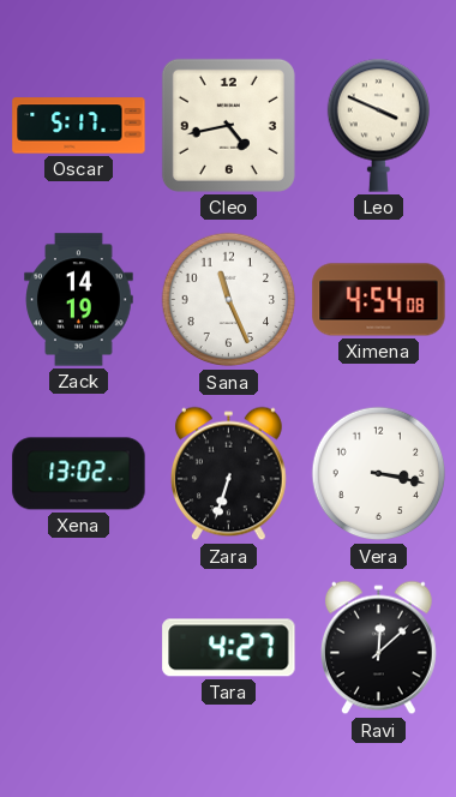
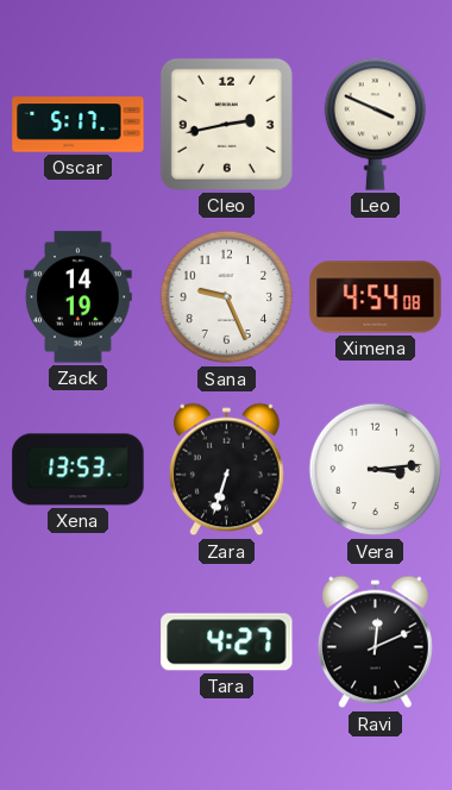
Cleo: 4:43 -> 2:43 (226, 124)
Sana: 11:26 -> 9:26 (227, 297)
Xena: 13:02 -> 13:53 (79, 470)
Vera: 3:17 -> 3:14 (376, 470)
Ravi: 12:08 -> 12:11 (376, 642)
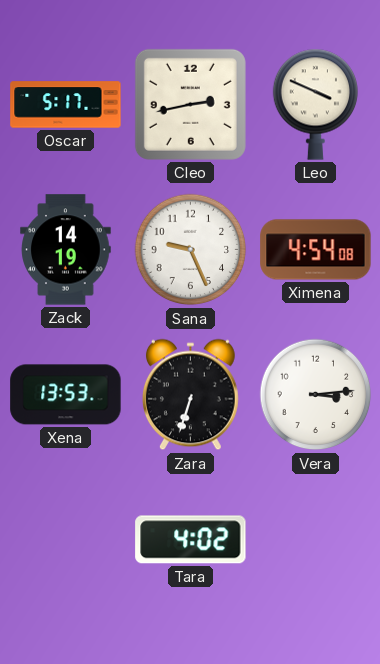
Tara: 4:27 -> 4:02 (191, 540)
Ravi: 12:11 -> none (376, 642)
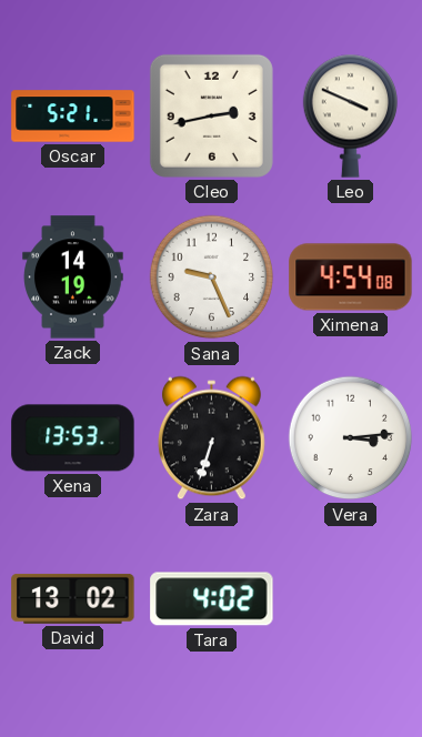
Oscar: 5:17 -> 5:21 (73, 117)
David: none -> 13:02 (73, 598)
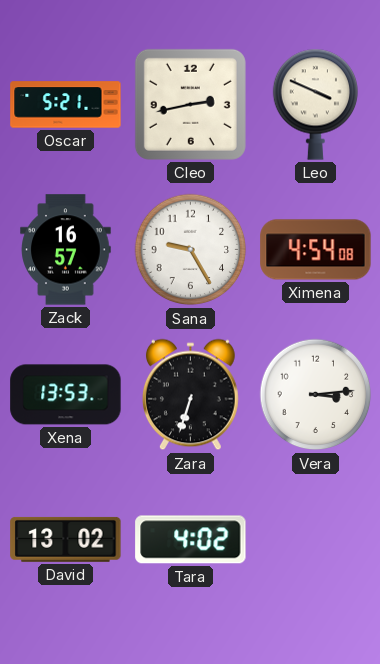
Zack: 14:19 -> 16:57 (66, 250)
Sana: 9:26 -> 9:25 (191, 250)
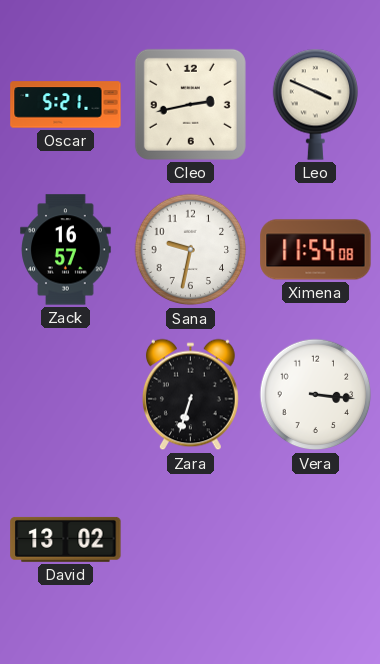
Sana: 9:25 -> 9:32 (191, 250)
Ximena: 4:54 -> 11:54 (316, 250)
Xena: 13:53 -> none (66, 395)
Vera: 3:14 -> 3:16 (316, 395)
Tara: 4:02 -> none (191, 540)
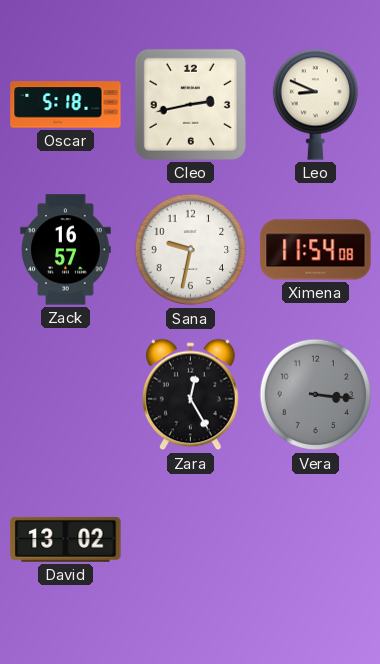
Oscar: 5:21 -> 5:18 (66, 105)
Leo: 3:49 -> 8:49 (315, 104)
Zara: 6:33 -> 12:25 (191, 395)
Vera dial: white -> grey (316, 395)
